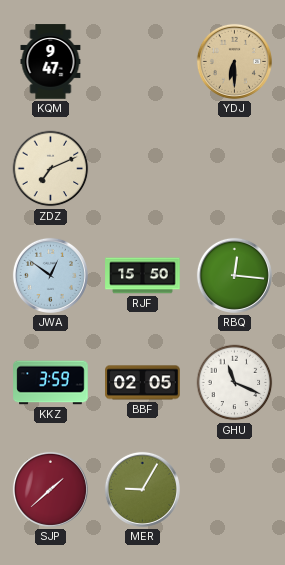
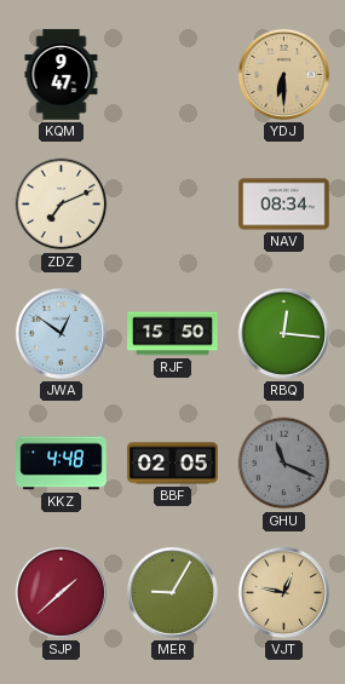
NAV: none -> 08:34 (284, 205)
KKZ: 3:59 -> 4:48 (62, 464)
GHU dial: white -> grey (284, 464)
VJT: none -> 12:47 (283, 592)
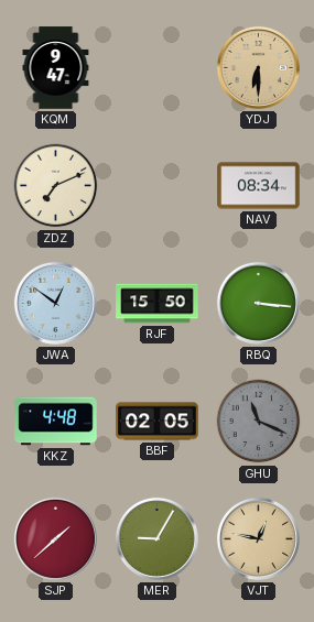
RBQ: 12:16 -> 3:16 (258, 303)
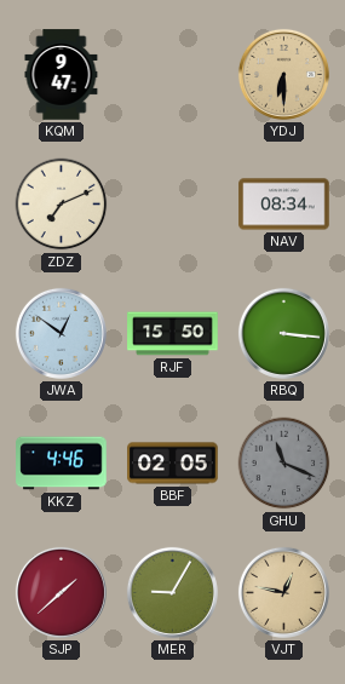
KKZ: 4:48 -> 4:46 (62, 464)
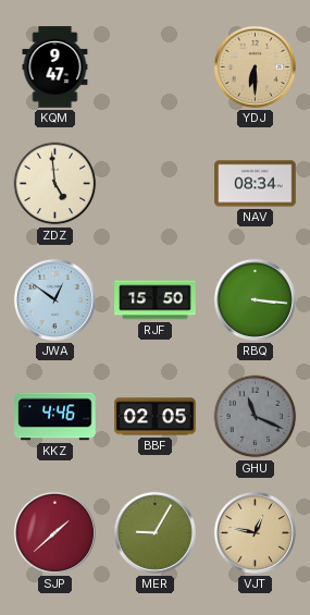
ZDZ: 7:11 -> 4:59 (55, 184)
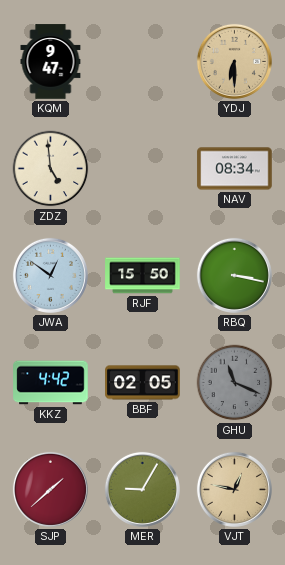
RBQ: 3:16 -> 3:17 (234, 275)
KKZ: 4:46 -> 4:42 (51, 383)
